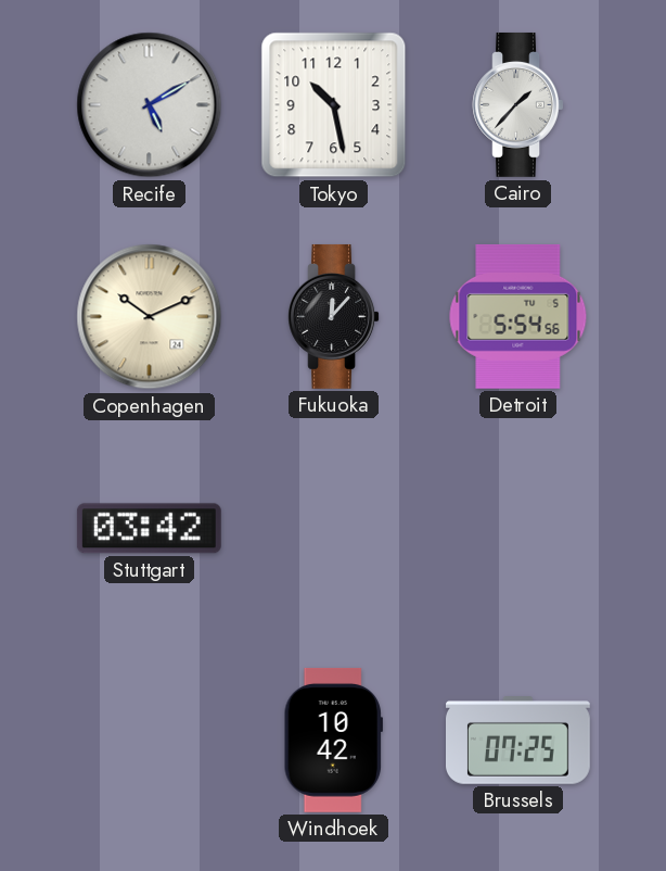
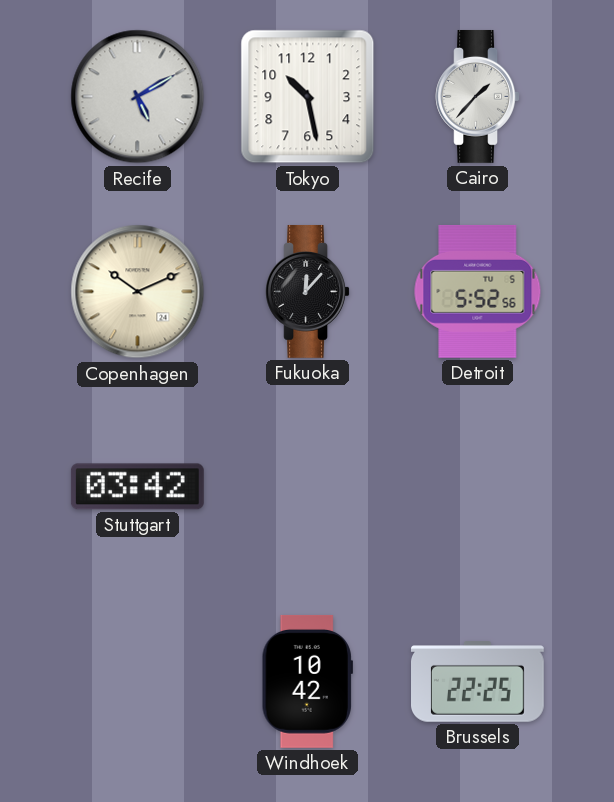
Detroit: 5:54 -> 5:52 (478, 291)
Brussels: 07:25 -> 22:25 (478, 682)
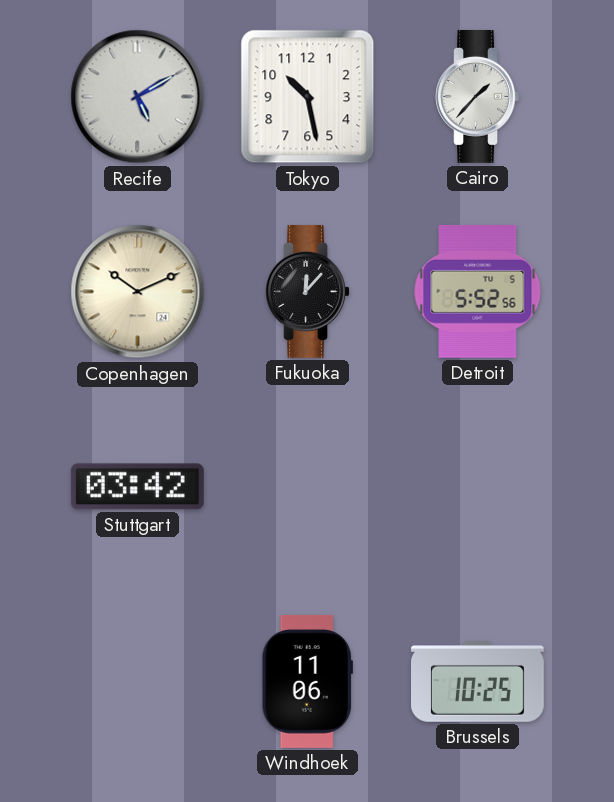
Windhoek: 10:42 -> 11:06 (307, 681)
Brussels: 22:25 -> 10:25 (478, 682)
